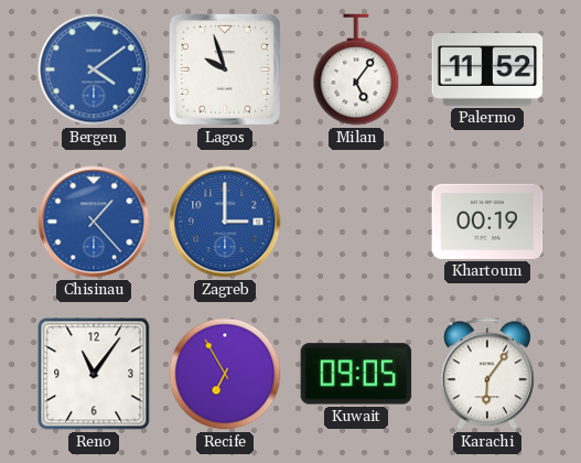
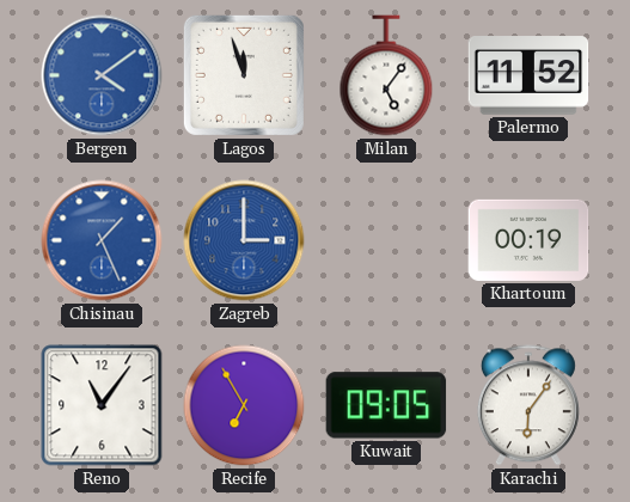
Lagos: 9:57 -> 11:57 (244, 75)
Chisinau: 1:23 -> 1:26 (102, 240)
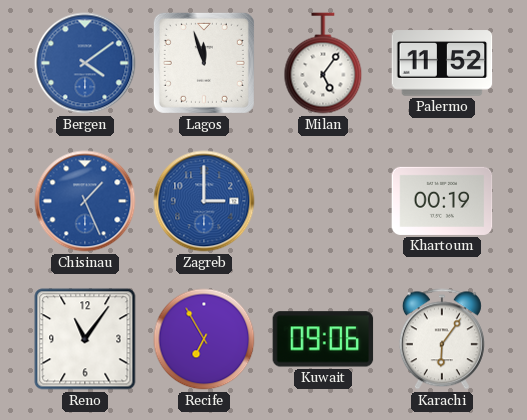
Kuwait: 09:05 -> 09:06 (323, 339)
